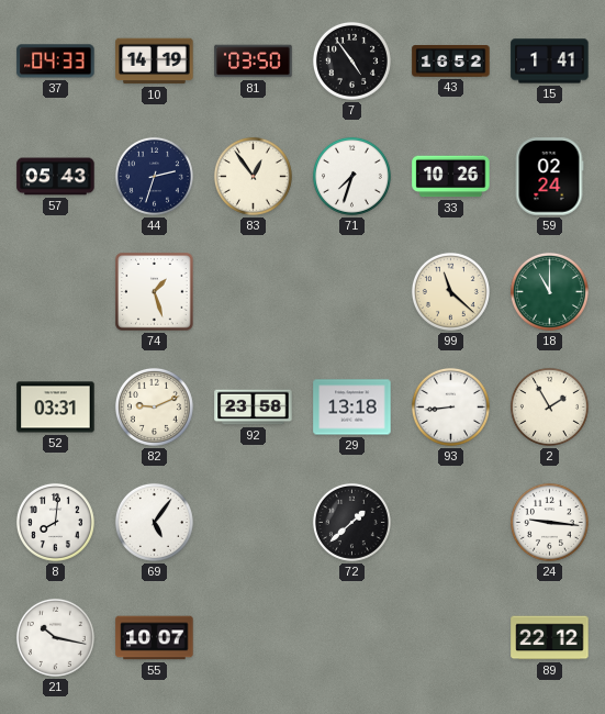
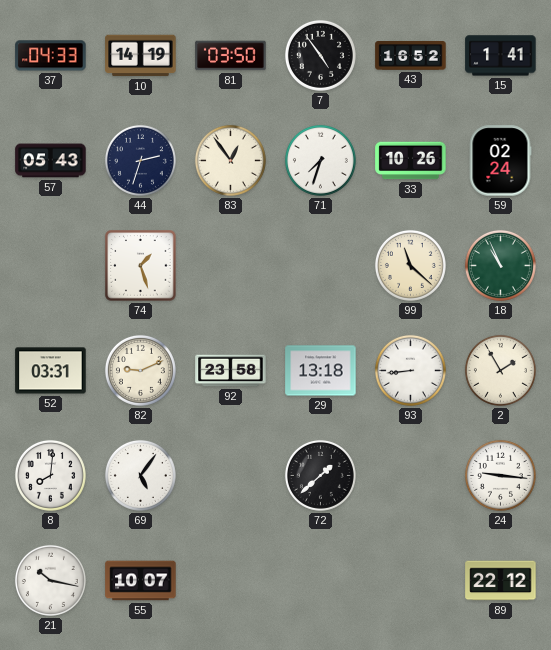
18: 11:00 -> 10:56 (500, 265)
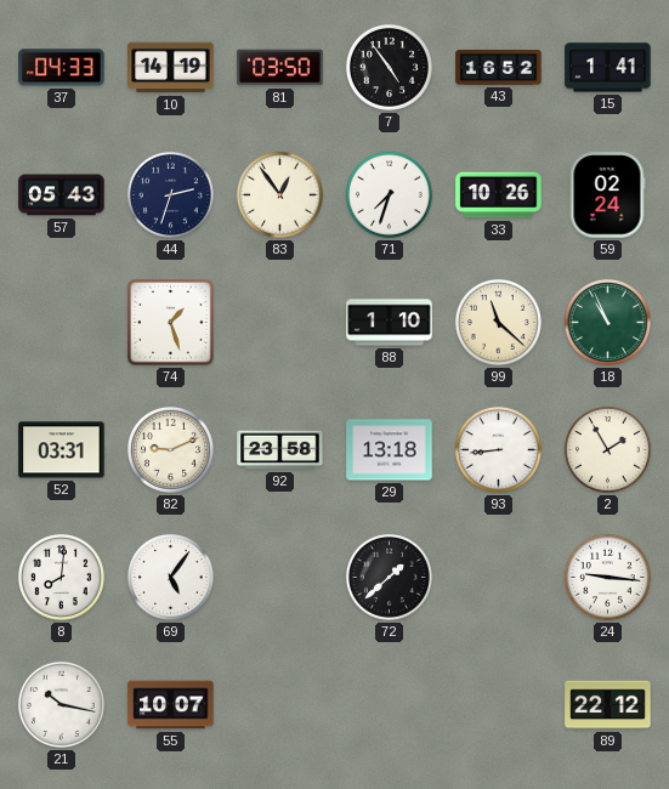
88: none -> 1:10 (390, 323)
